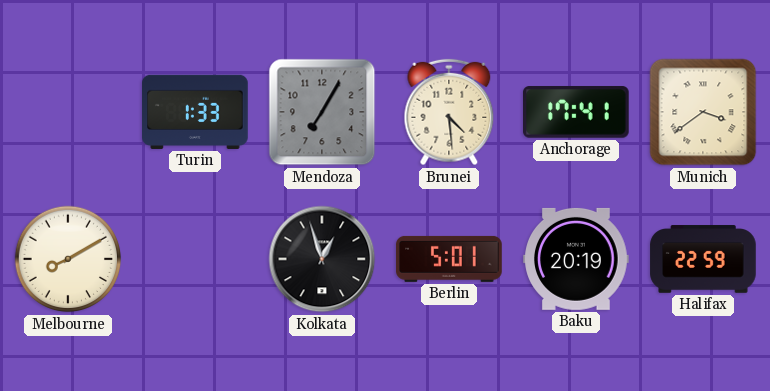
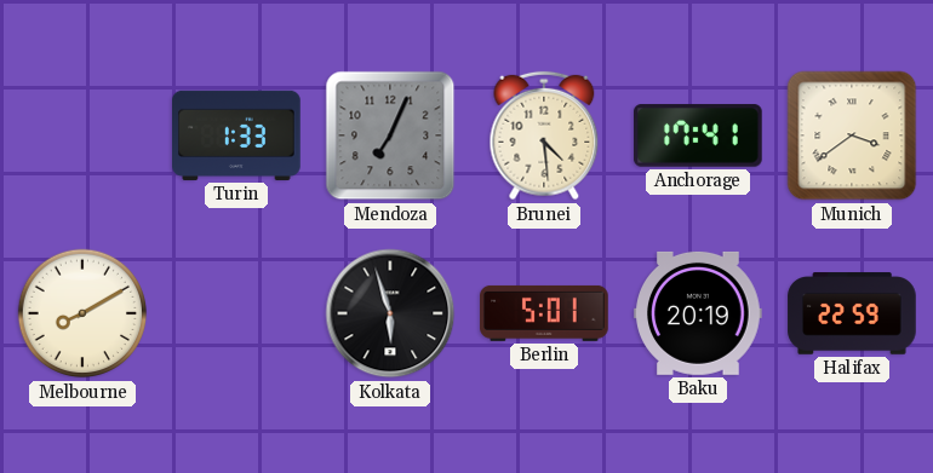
Mendoza: 7:05 -> 7:04 (390, 135)
Kolkata: 12:57 -> 5:57 (390, 313)
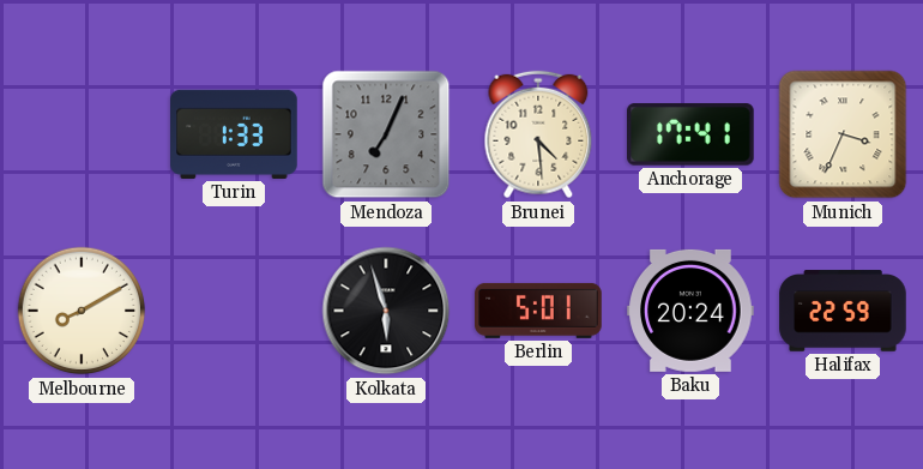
Munich: 3:39 -> 3:34 (843, 134)
Baku: 20:19 -> 20:24 (690, 311)
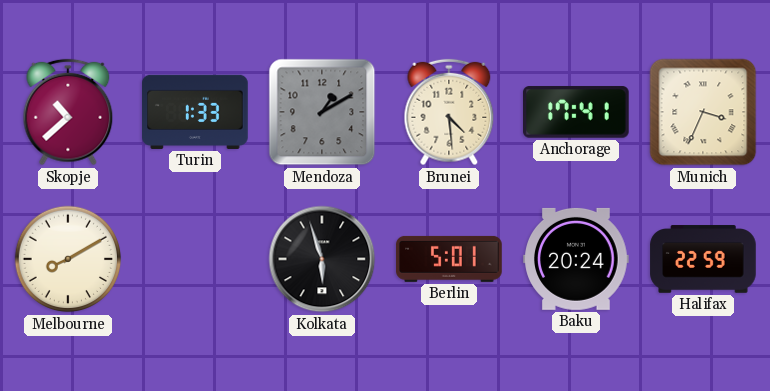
Skopje: none -> 10:38 (68, 112)
Mendoza: 7:04 -> 1:10 (322, 112)
